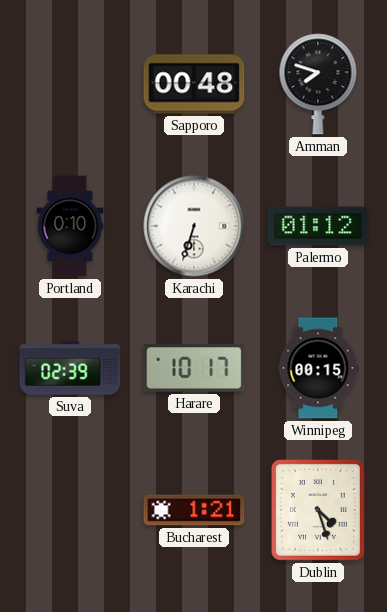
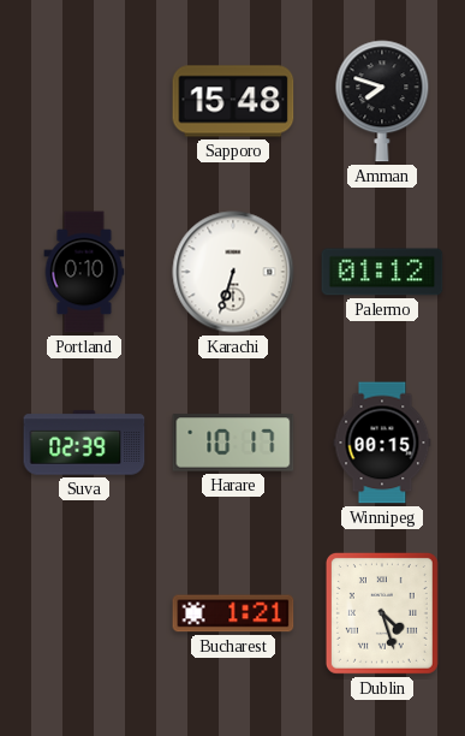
Sapporo: 00:48 -> 15:48 (233, 101)
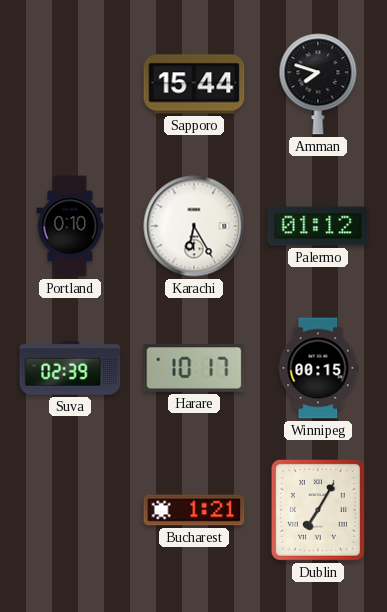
Sapporo: 15:48 -> 15:44 (194, 84)
Karachi: 6:33 -> 6:25 (194, 226)
Dublin: 4:27 -> 7:05 (318, 510)
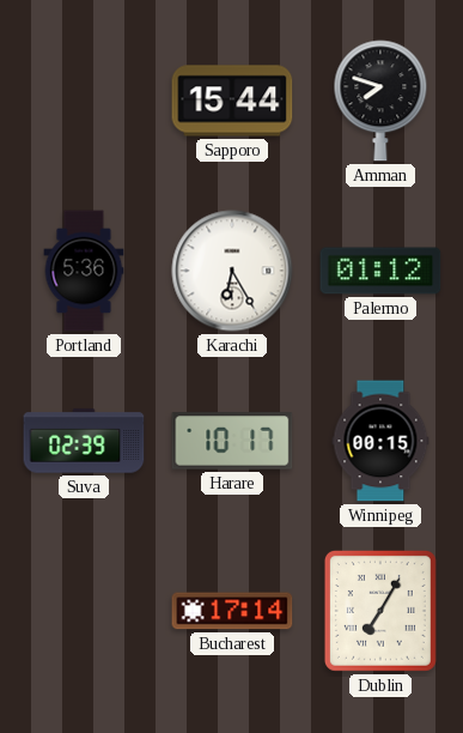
Portland: 0:10 -> 5:36 (84, 271)
Bucharest: 1:21 -> 17:14 (232, 611)
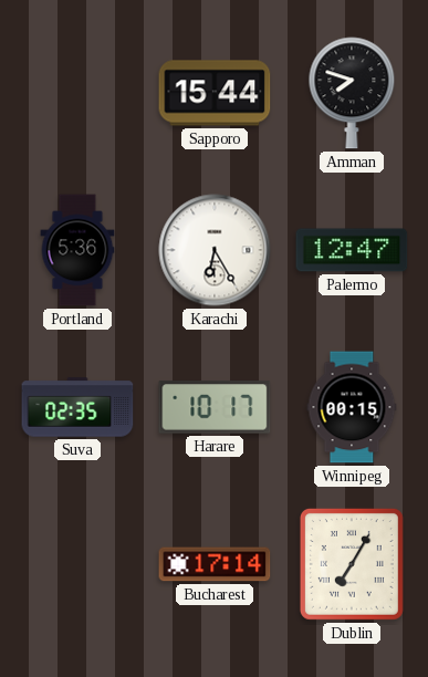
Palermo: 01:12 -> 12:47 (352, 250)
Suva: 02:39 -> 02:35 (77, 407)
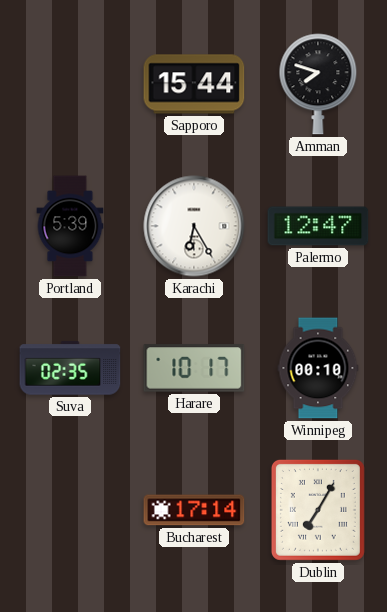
Portland: 5:36 -> 5:39 (70, 226)
Winnipeg: 00:15 -> 00:10 (318, 368)
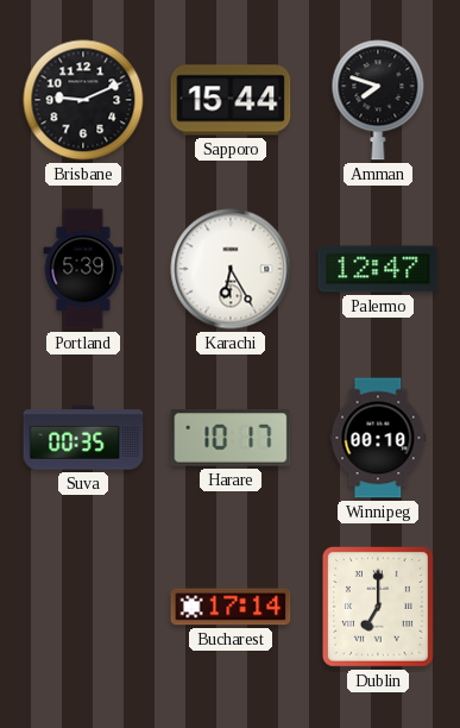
Brisbane: none -> 9:11 (83, 100)
Suva: 02:35 -> 00:35 (83, 438)
Dublin: 7:05 -> 7:00 (378, 607)
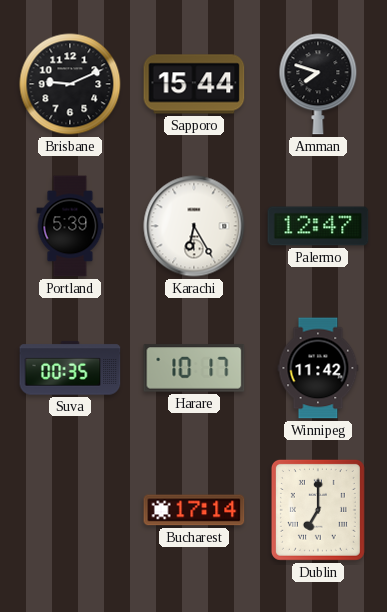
Winnipeg: 00:10 -> 11:42 (318, 368)
